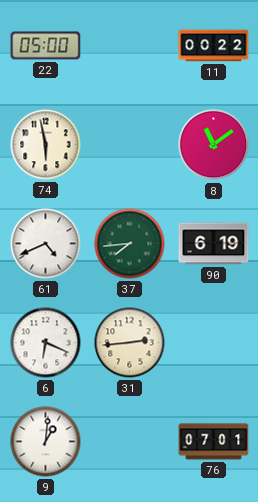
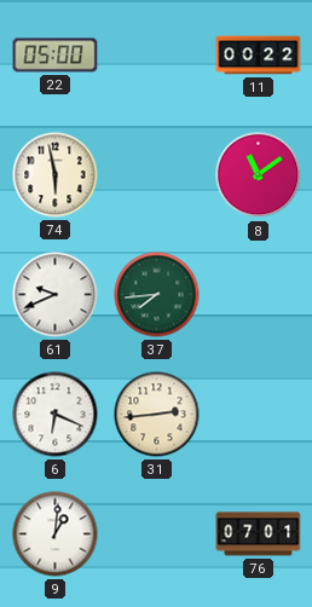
61: 4:41 -> 9:41 (56, 295)
90: 6:19 -> none (214, 244)
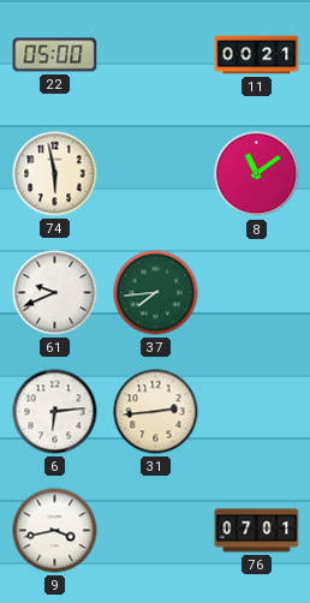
11: 00:22 -> 00:21 (257, 55)
6: 6:19 -> 6:14 (55, 412)
9: 1:01 -> 3:43 (55, 531)
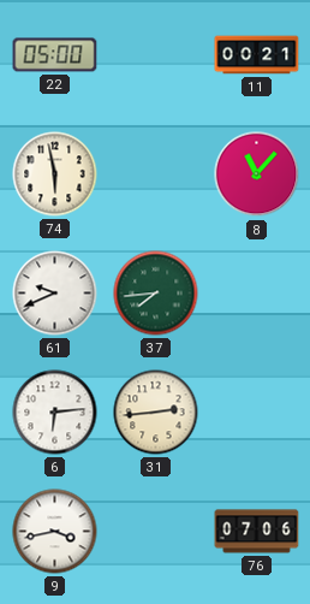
8: 11:09 -> 11:07 (257, 174)
76: 07:01 -> 07:06 (257, 532)
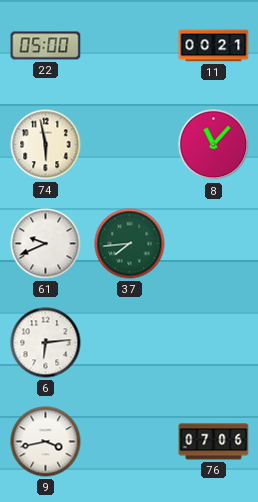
31: 2:44 -> none (156, 413)
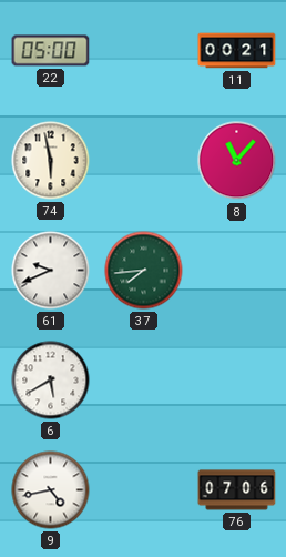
6: 6:14 -> 5:40 (51, 381)
9: 3:43 -> 4:43 (51, 490)
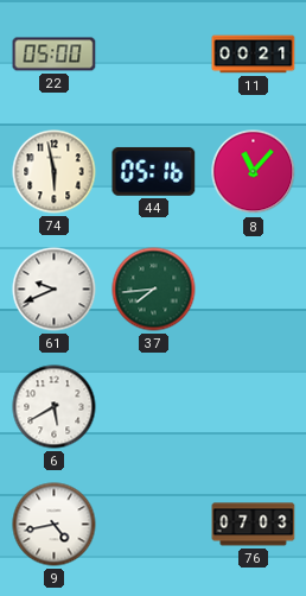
44: none -> 05:16 (154, 172)
76: 07:06 -> 07:03 (254, 525)
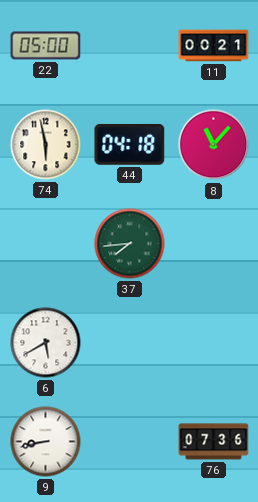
44: 05:16 -> 04:18 (130, 145)
61: 9:41 -> none (55, 290)
9: 4:43 -> 8:43 (46, 442)
76: 07:03 -> 07:36 (214, 442)
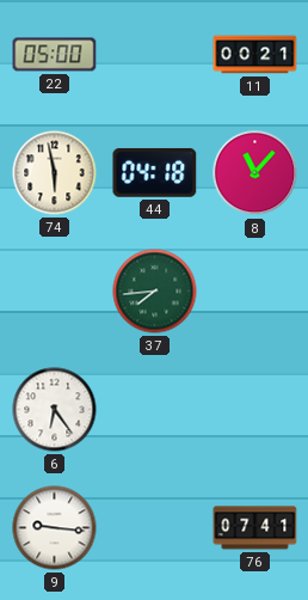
6: 5:40 -> 6:24 (55, 410)
9: 8:43 -> 9:16 (55, 528)
76: 07:36 -> 07:41 (255, 528)
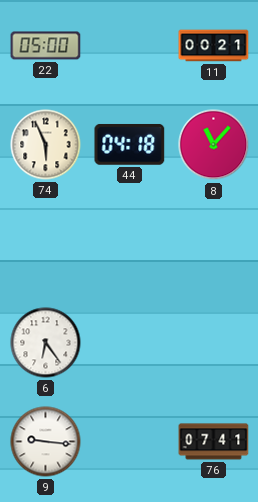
74: 5:58 -> 5:56 (46, 145)
37: 7:44 -> none (155, 292)
